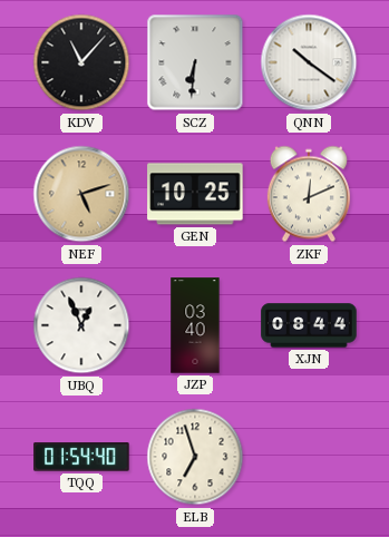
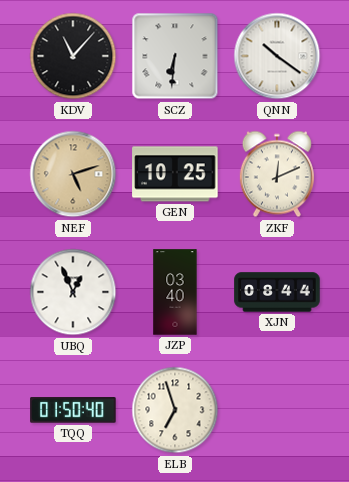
TQQ: 01:54 -> 01:50 (73, 410)
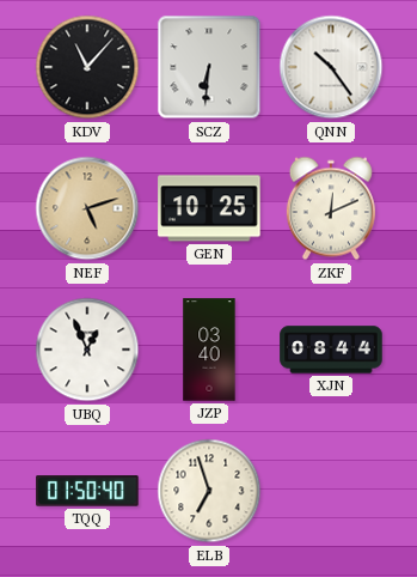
QNN: 10:21 -> 10:24 (331, 67)
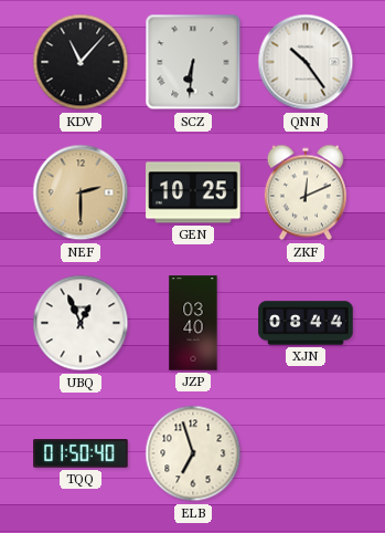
NEF: 5:12 -> 2:30 (81, 192)
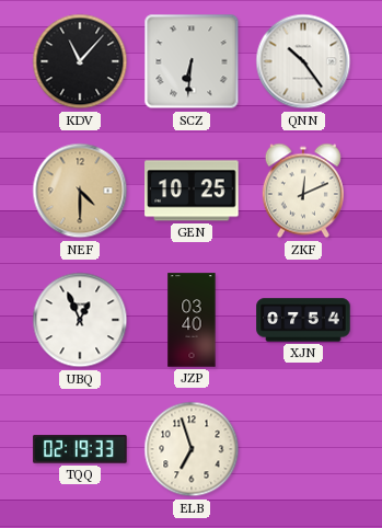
NEF: 2:30 -> 4:30 (80, 191)
XJN: 08:44 -> 07:54 (303, 320)
TQQ: 01:50 -> 02:19 (80, 449)
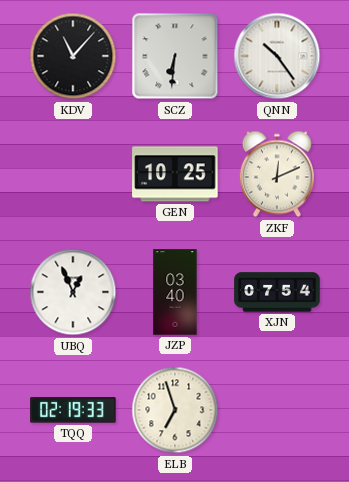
NEF: 4:30 -> none (80, 191)
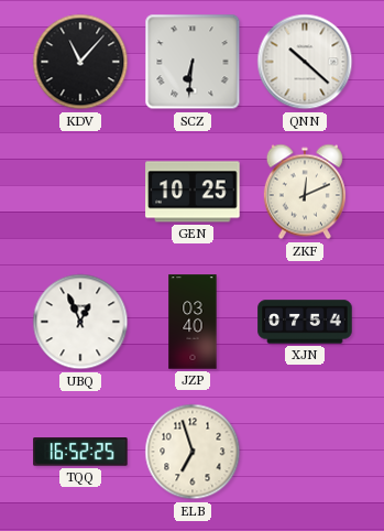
QNN: 10:24 -> 10:22 (305, 62)
TQQ: 02:19 -> 16:52 (80, 452)
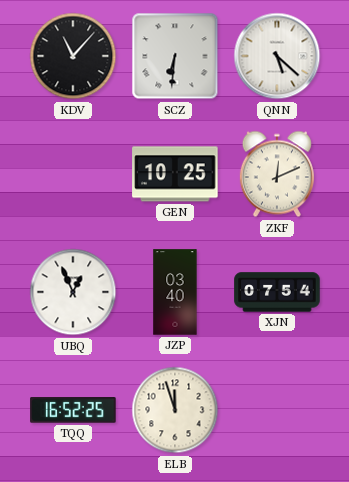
QNN: 10:22 -> 5:22 (277, 56)
ELB: 6:57 -> 11:57 (175, 410)
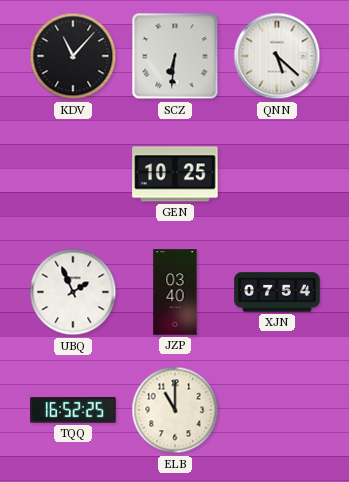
ZKF: 12:11 -> none (277, 174)
UBQ: 12:56 -> 1:56 (73, 292)
ELB: 11:57 -> 11:00 (175, 410)
